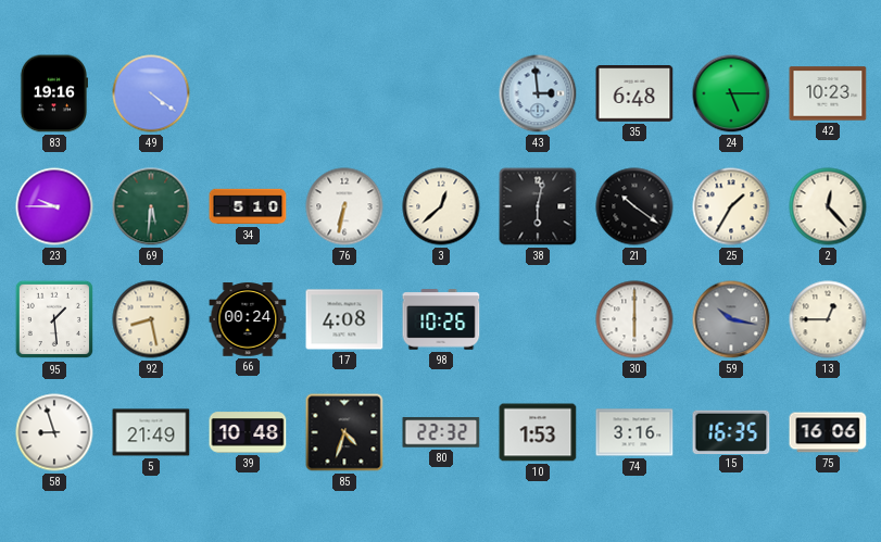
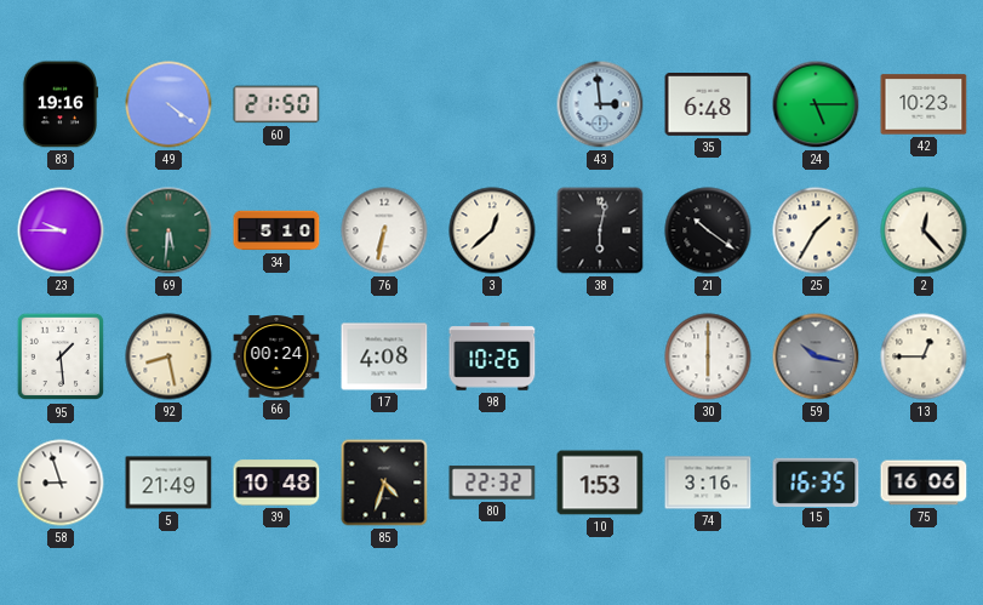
60: none -> 21:50 (276, 104)
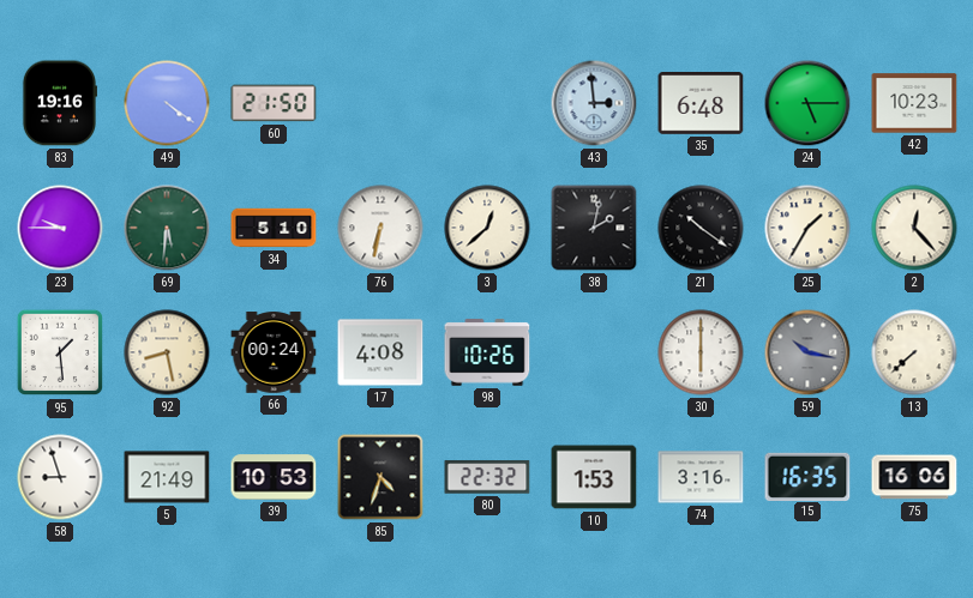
38: 6:02 -> 2:02 (594, 228)
13: 12:45 -> 7:38 (914, 352)
39: 10:48 -> 10:53 (274, 477)
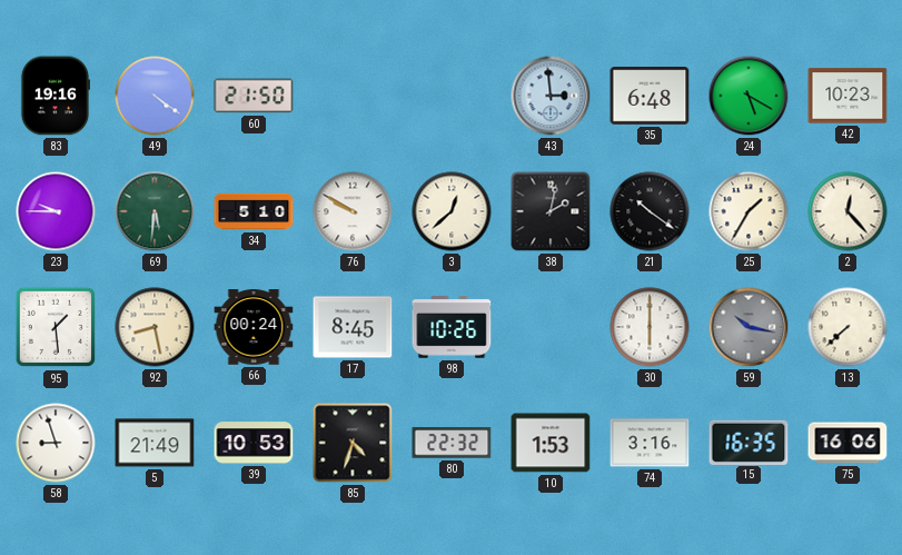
24: 5:15 -> 5:20 (749, 96)
76: 6:32 -> 9:50 (353, 211)
17: 4:08 -> 8:45 (353, 327)
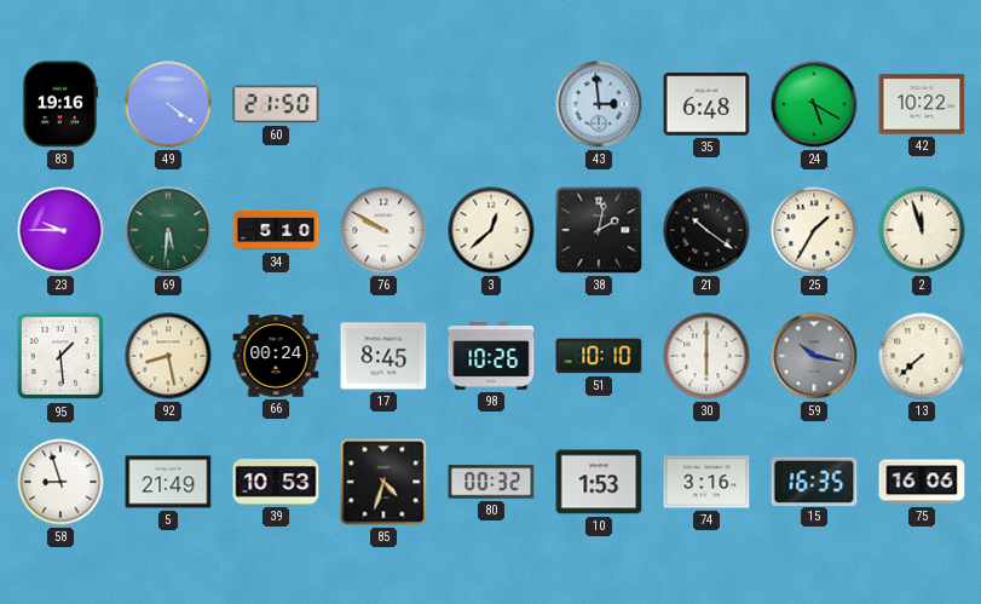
42: 10:23 -> 10:22 (922, 104)
2: 12:23 -> 11:57 (922, 230)
51: none -> 10:10 (599, 356)
80: 22:32 -> 00:32 (491, 482)
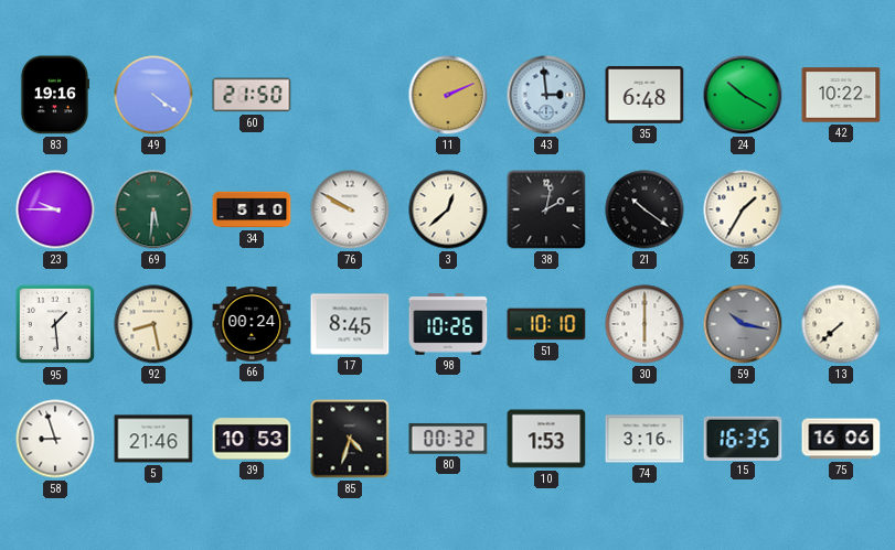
11: none -> 2:11 (448, 95)
24: 5:20 -> 10:20 (743, 95)
2: 11:57 -> none (922, 230)
5: 21:49 -> 21:46 (153, 439)
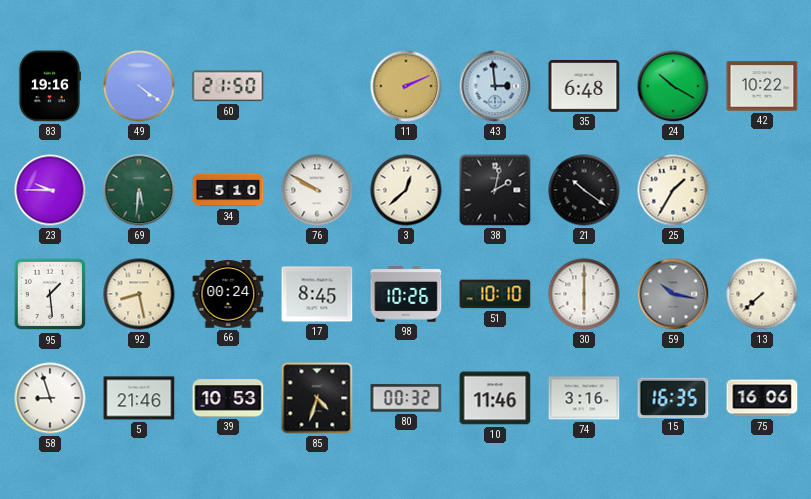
10: 1:53 -> 11:46 (495, 398)
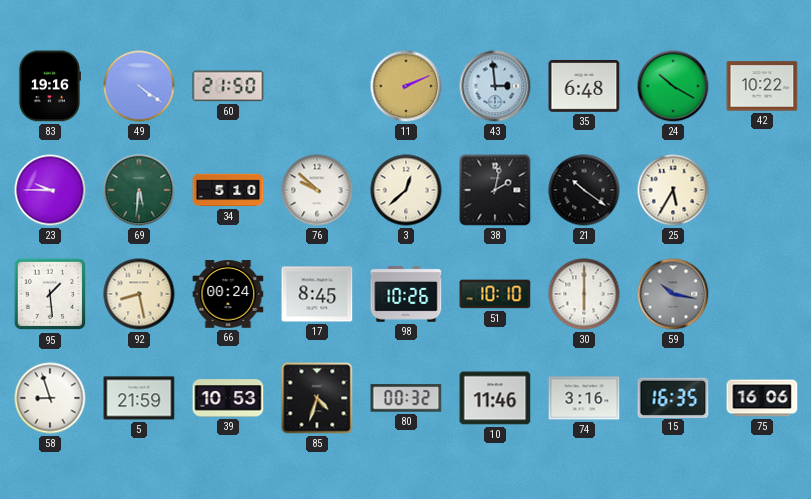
76: 9:50 -> 9:52 (317, 190)
25: 1:35 -> 5:35 (673, 190)
13: 7:38 -> none (762, 294)
5: 21:46 -> 21:59 (139, 398)
